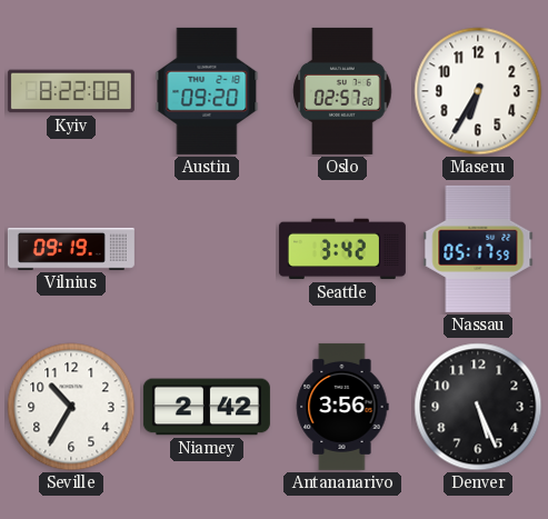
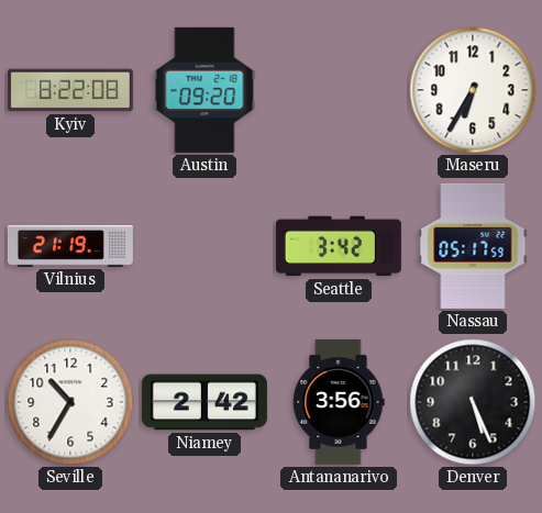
Oslo: 02:57 -> none (342, 91)
Vilnius: 09:19 -> 21:19 (70, 246)
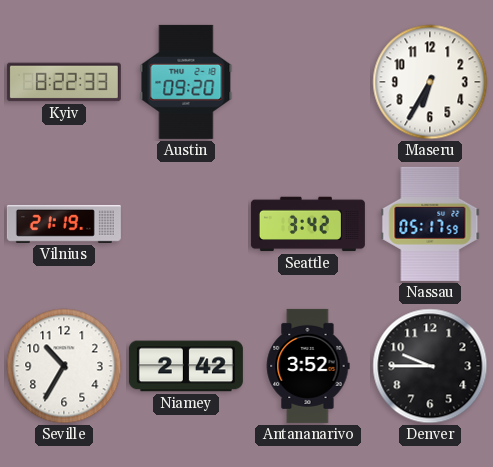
Kyiv: 8:22:08 -> 8:22:33 (64, 82)
Antananarivo: 3:56 -> 3:52 (308, 366)
Denver: 5:26 -> 9:45 (430, 366)
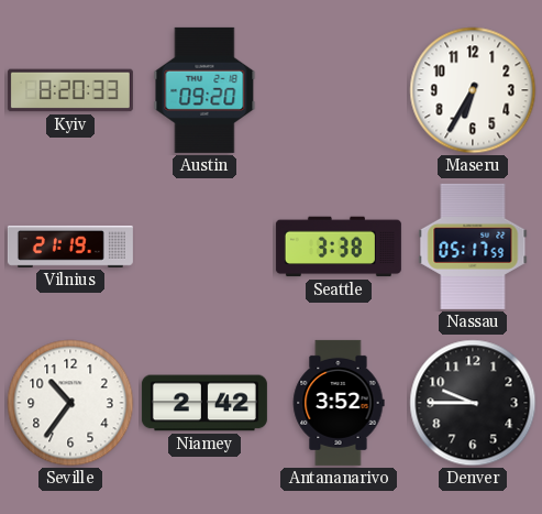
Kyiv: 8:22 -> 8:20 (70, 90)
Seattle: 3:42 -> 3:38 (339, 247)
Seville: 10:35 -> 10:36 (70, 403)
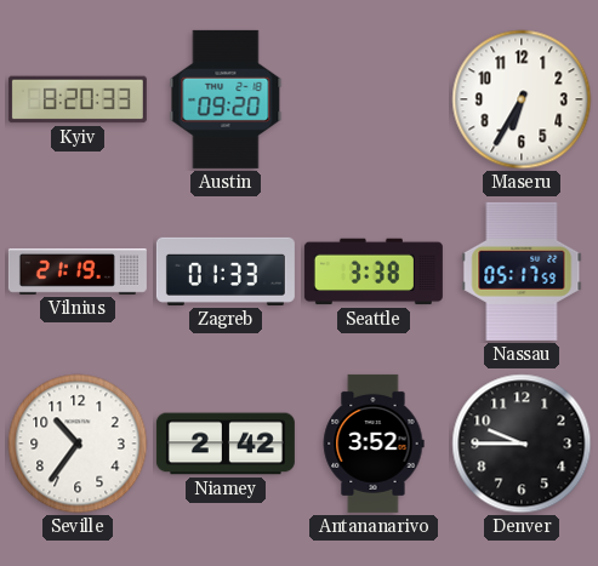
Zagreb: none -> 01:33 (226, 271)
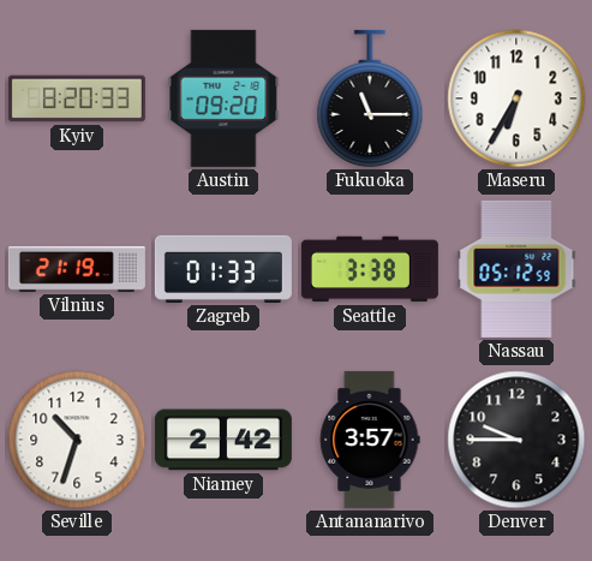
Fukuoka: none -> 11:15 (370, 99)
Nassau: 05:17 -> 05:12 (516, 269)
Seville: 10:36 -> 10:33 (77, 440)
Antananarivo: 3:52 -> 3:57 (370, 440)
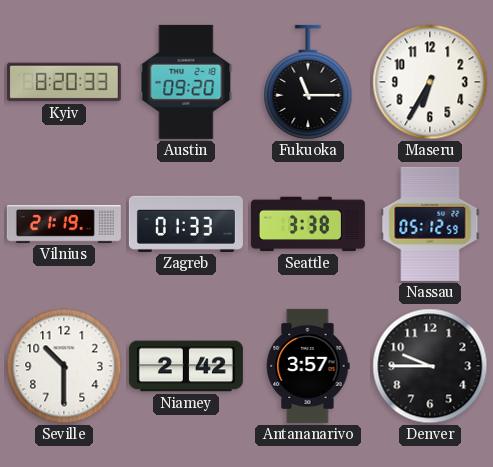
Seville: 10:33 -> 10:30 (64, 366)
